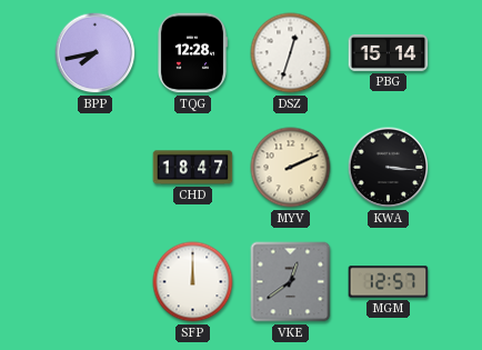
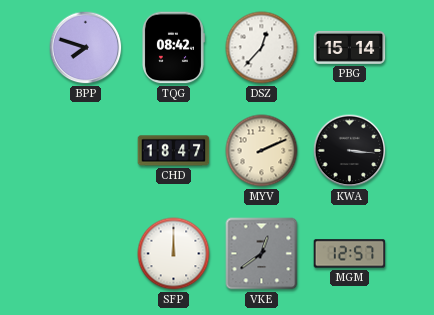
BPP: 7:43 -> 7:48 (86, 48)
TQG: 12:28 -> 08:42 (173, 48)
DSZ: 12:33 -> 12:37 (262, 48)
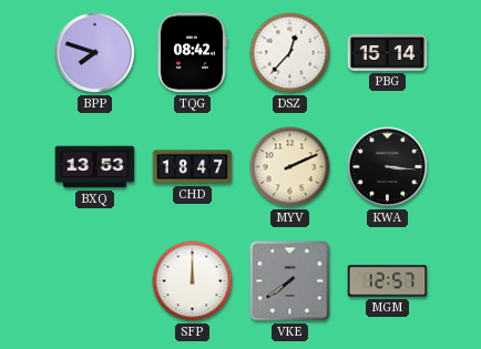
BXQ: none -> 13:53 (95, 167)
VKE: 12:39 -> 7:39 (290, 281)
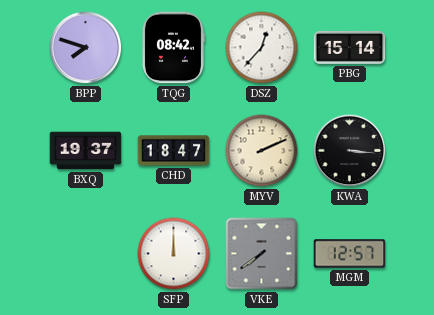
BXQ: 13:53 -> 19:37 (86, 151)
